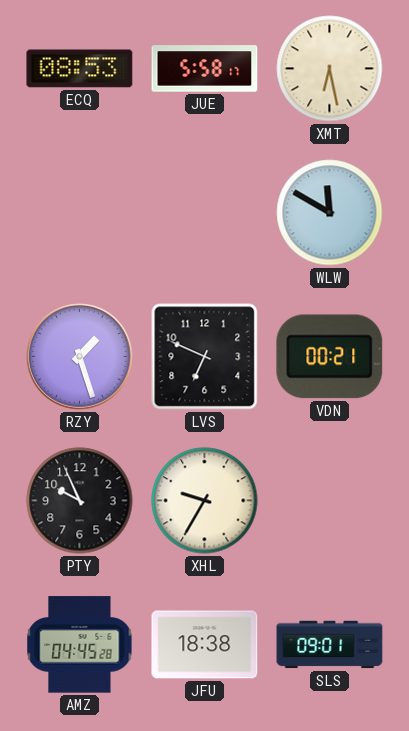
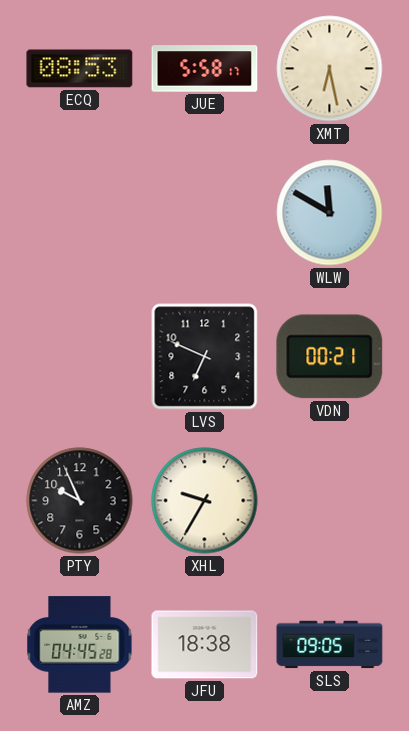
RZY: 1:27 -> none (80, 357)
SLS: 09:01 -> 09:05 (330, 645)
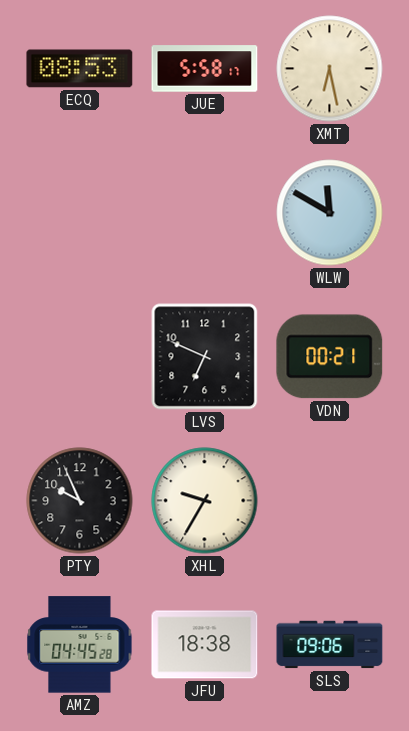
SLS: 09:05 -> 09:06 (330, 645)
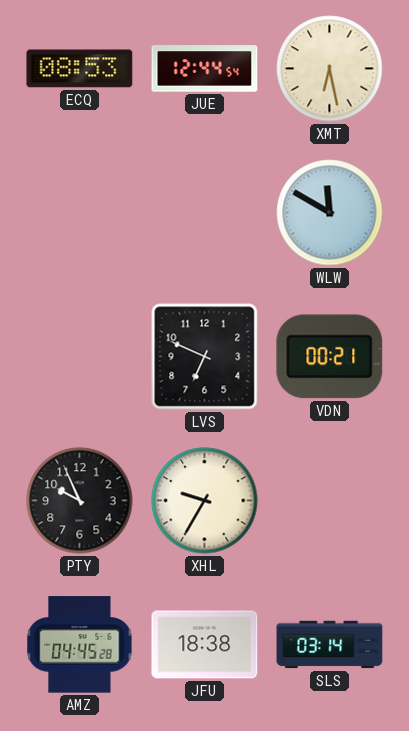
JUE: 5:58 -> 12:44 (205, 69)
SLS: 09:06 -> 03:14 (330, 645)
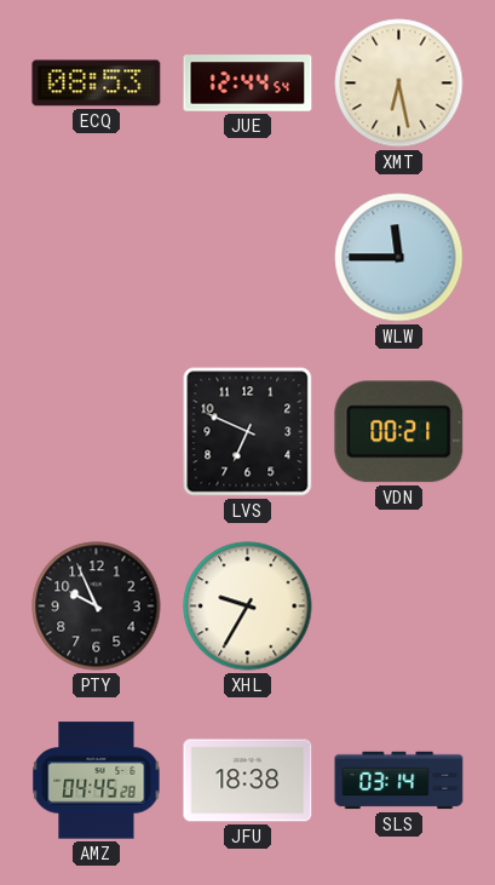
WLW: 11:50 -> 11:45 (399, 258)
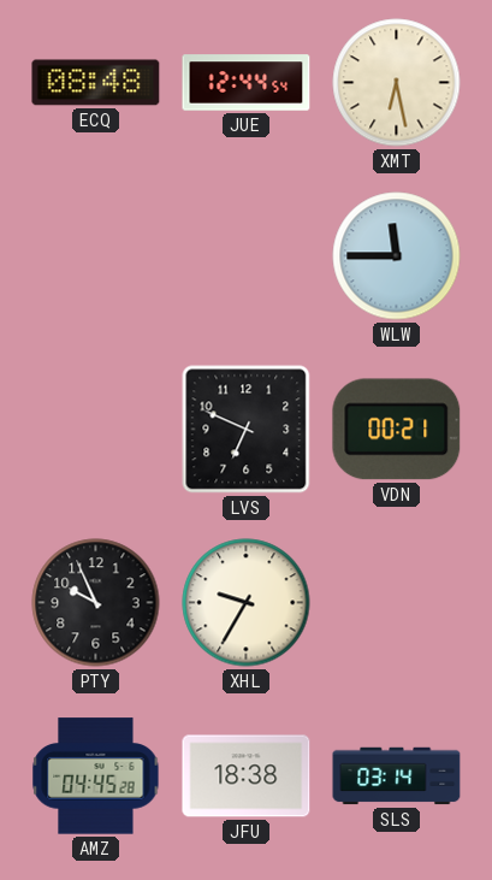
ECQ: 08:53 -> 08:48 (96, 83)
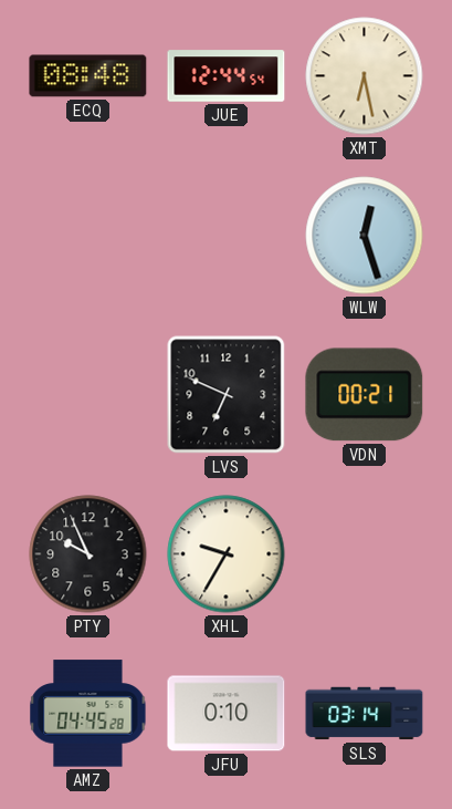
WLW: 11:45 -> 12:27 (365, 236)
JFU: 18:38 -> 0:10 (227, 714)
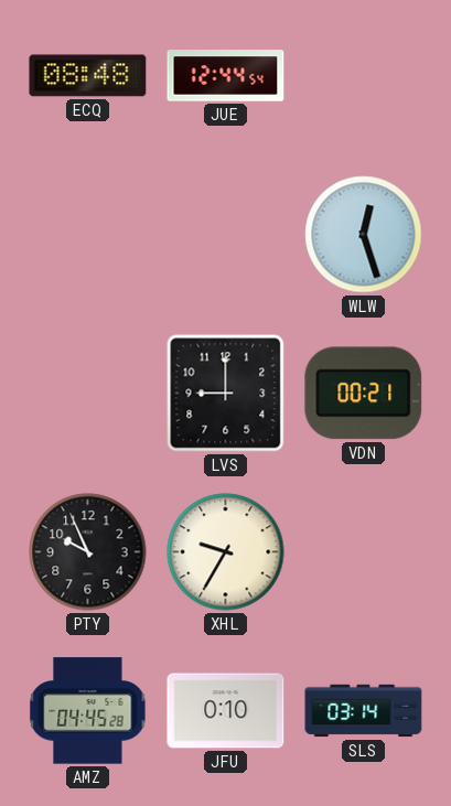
XMT: 6:28 -> none (365, 76)
LVS: 6:49 -> 9:00 (226, 394)
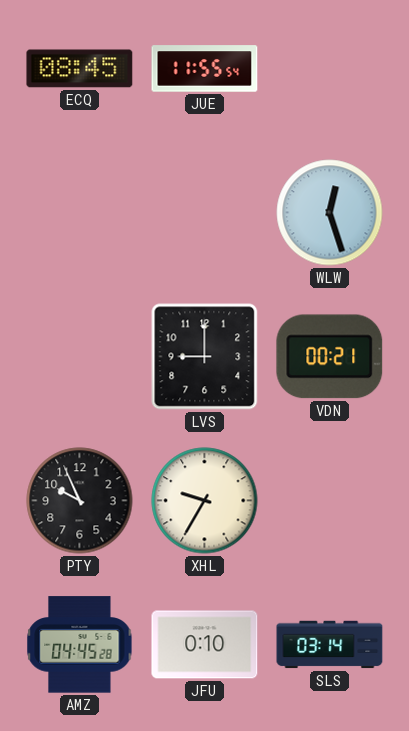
ECQ: 08:48 -> 08:45 (80, 69)
JUE: 12:44 -> 11:55 (205, 69)
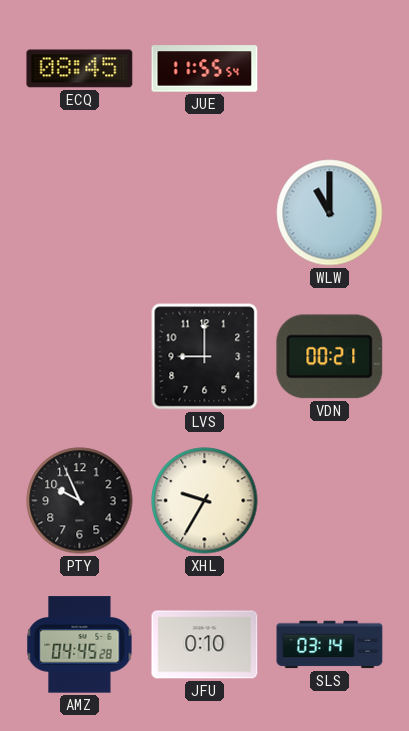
WLW: 12:27 -> 11:00 (330, 213)
